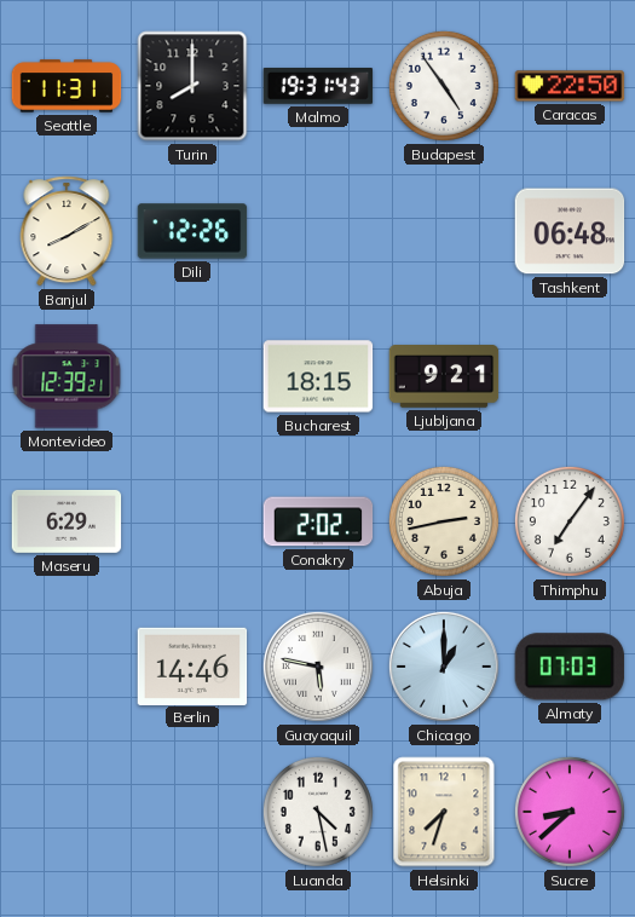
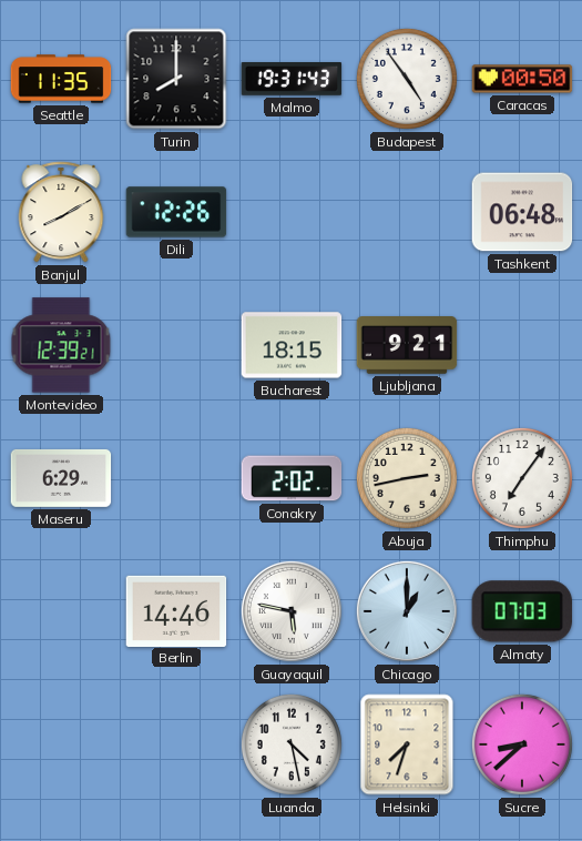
Seattle: 11:31 -> 11:35 (61, 79)
Caracas: 22:50 -> 00:50 (522, 79)
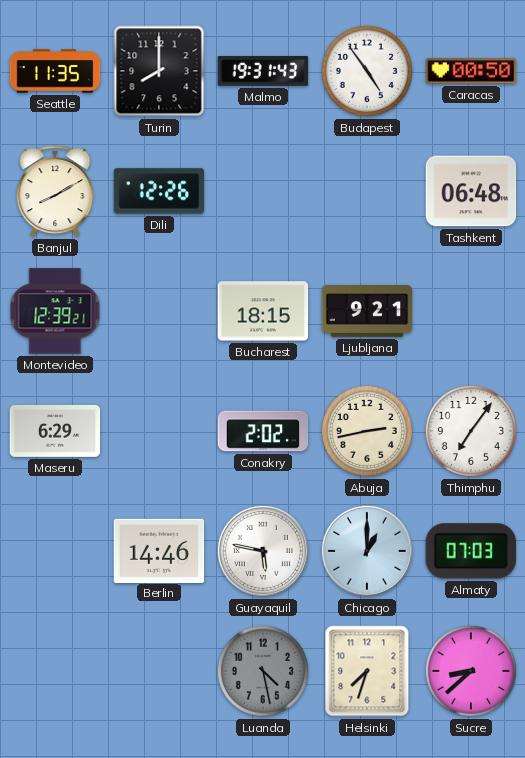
Luanda dial: white -> grey (263, 671)
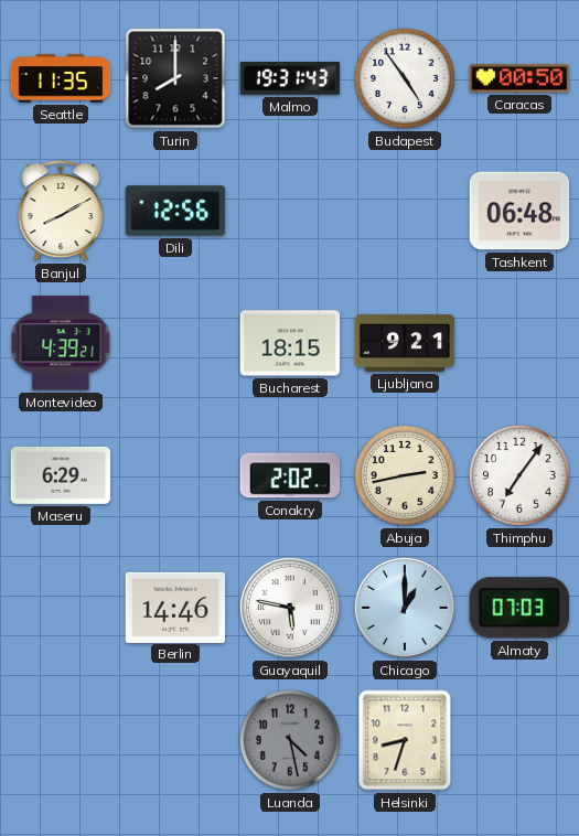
Dili: 12:26 -> 12:56 (175, 211)
Montevideo: 12:39 -> 4:39 (61, 343)
Helsinki: 7:33 -> 8:33 (405, 740)
Sucre: 8:38 -> none (471, 671)
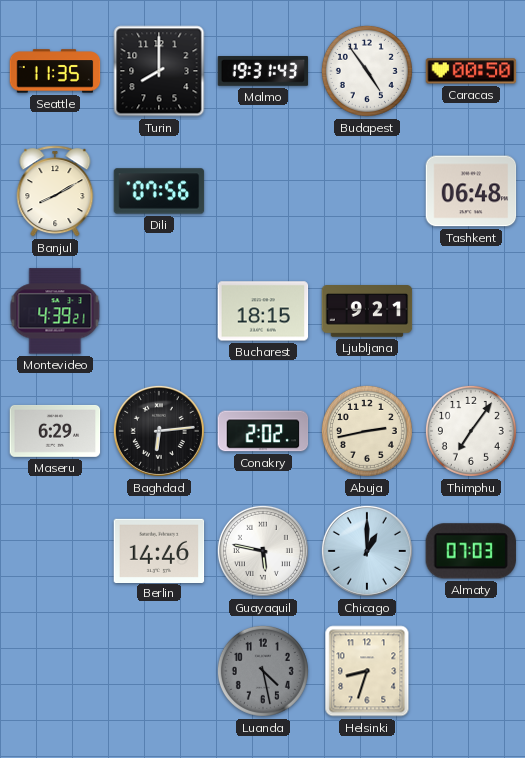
Dili: 12:56 -> 07:56 (159, 191)
Baghdad: none -> 6:14 (159, 431)
